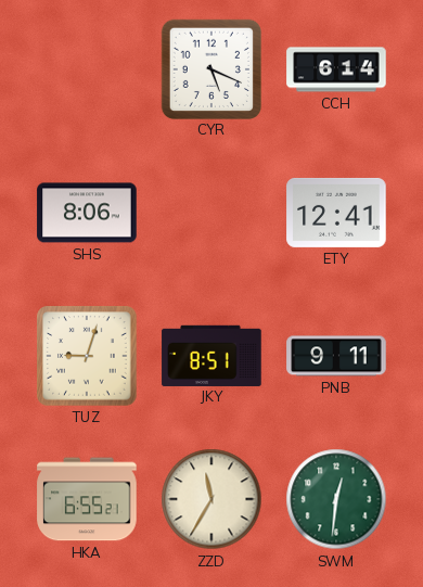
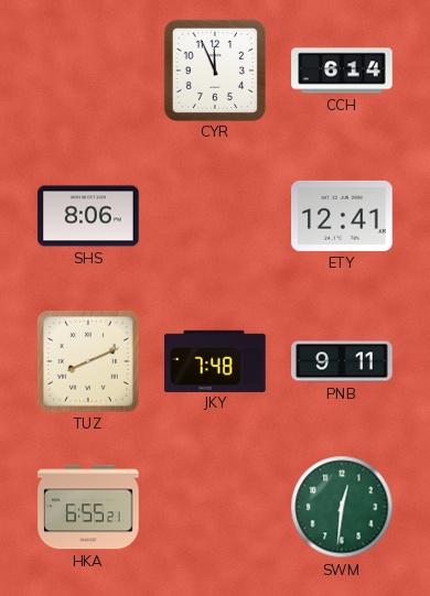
CYR: 5:19 -> 11:56 (215, 69)
TUZ: 9:03 -> 8:11 (88, 361)
JKY: 8:51 -> 7:48 (215, 360)
ZZD: 11:35 -> none (211, 499)
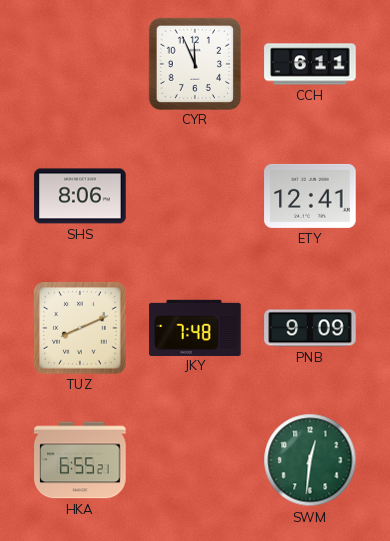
CCH: 6:14 -> 6:11 (310, 64)
PNB: 9:11 -> 9:09 (310, 328)
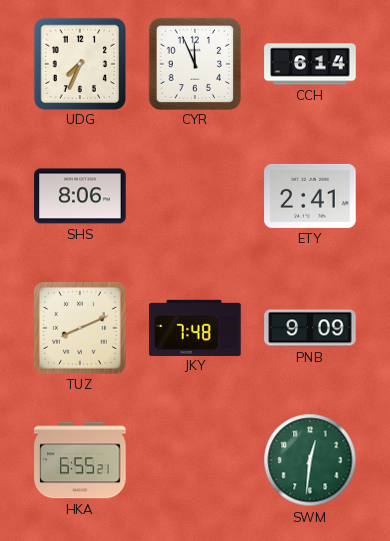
UDG: none -> 7:34 (80, 63)
CCH: 6:11 -> 6:14 (310, 64)
ETY: 12:41 -> 2:41 (310, 196)
